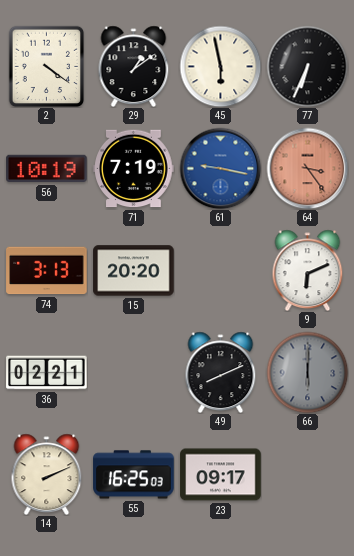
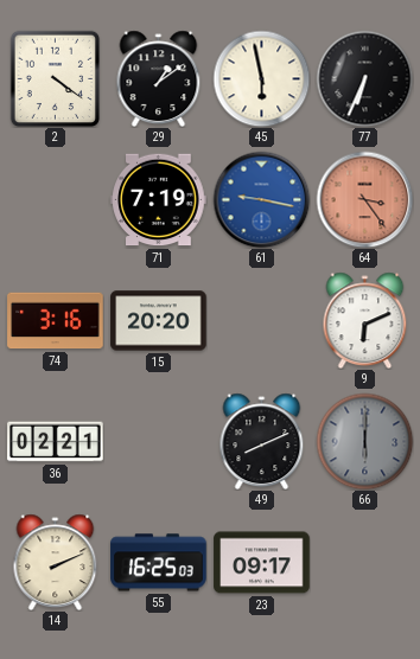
56: 10:19 -> none (47, 169)
74: 3:13 -> 3:16 (56, 321)
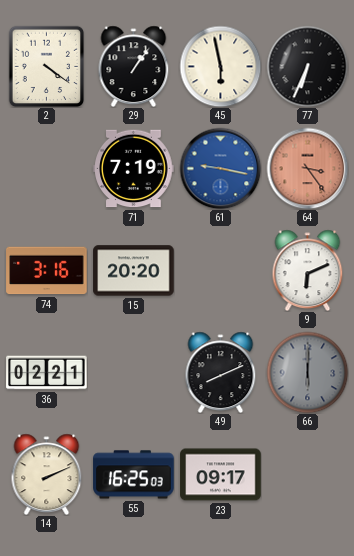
29: 1:09 -> 1:06 (134, 66)
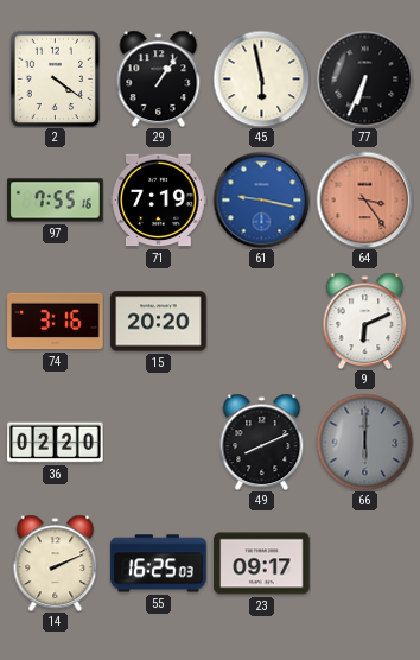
97: none -> 7:55 (56, 201)
36: 02:21 -> 02:20 (56, 443)
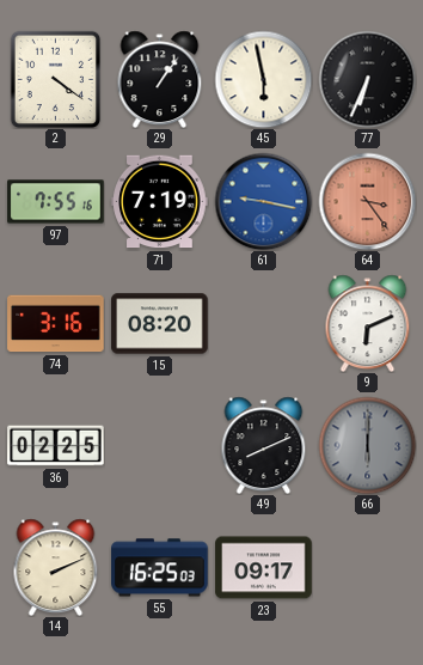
15: 20:20 -> 08:20 (160, 324)
36: 02:20 -> 02:25 (56, 446)
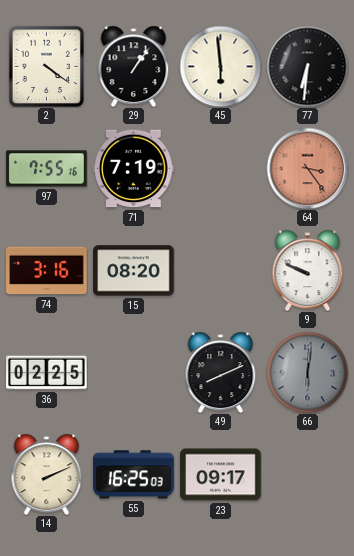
45: 5:58 -> 5:59 (220, 66)
77: 6:34 -> 6:31 (307, 66)
61: 9:17 -> none (263, 201)
9: 6:11 -> 9:49 (308, 270)
66: 6:00 -> 6:01 (307, 372)
